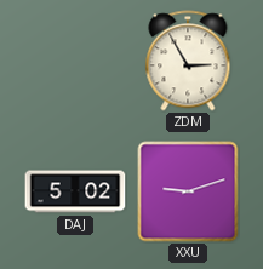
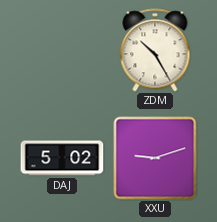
ZDM: 2:55 -> 10:25 (155, 50)
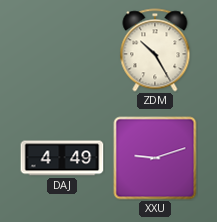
DAJ: 5:02 -> 4:49 (62, 158)
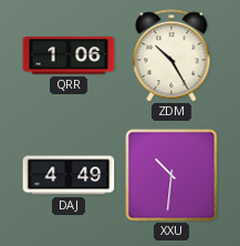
QRR: none -> 1:06 (69, 55)
XXU: 9:12 -> 10:31 (171, 175)
